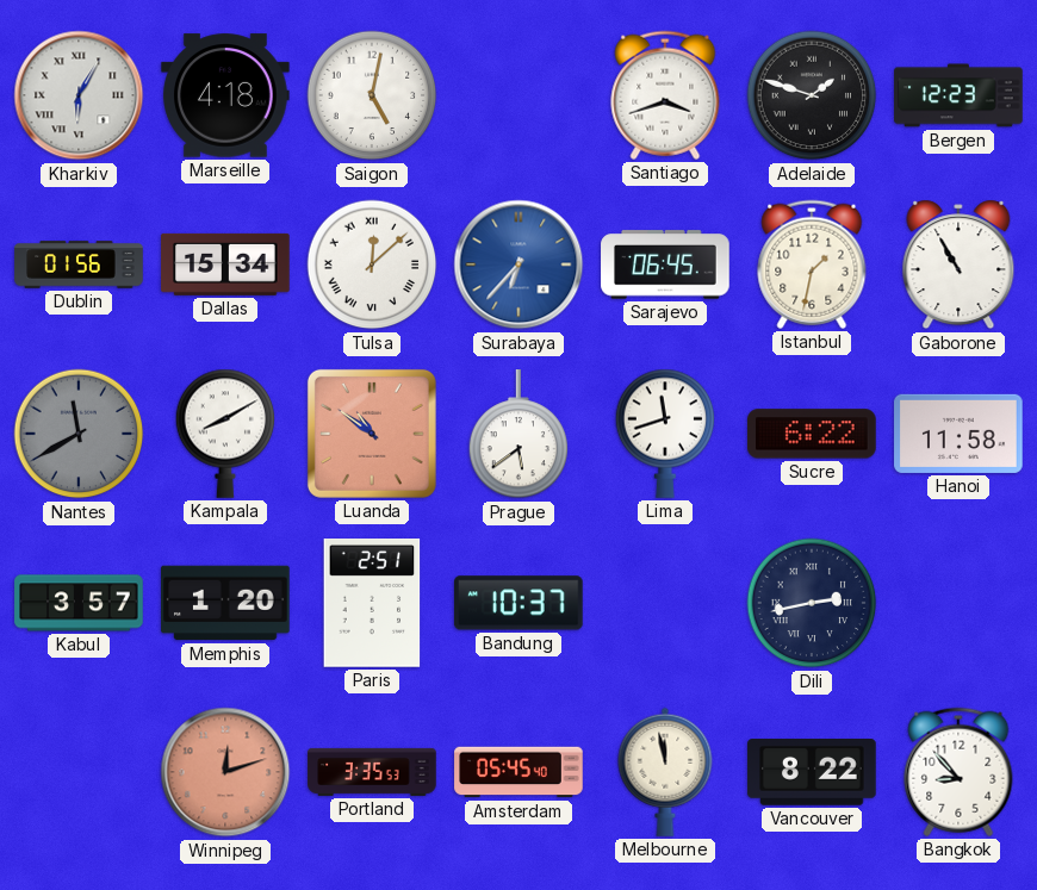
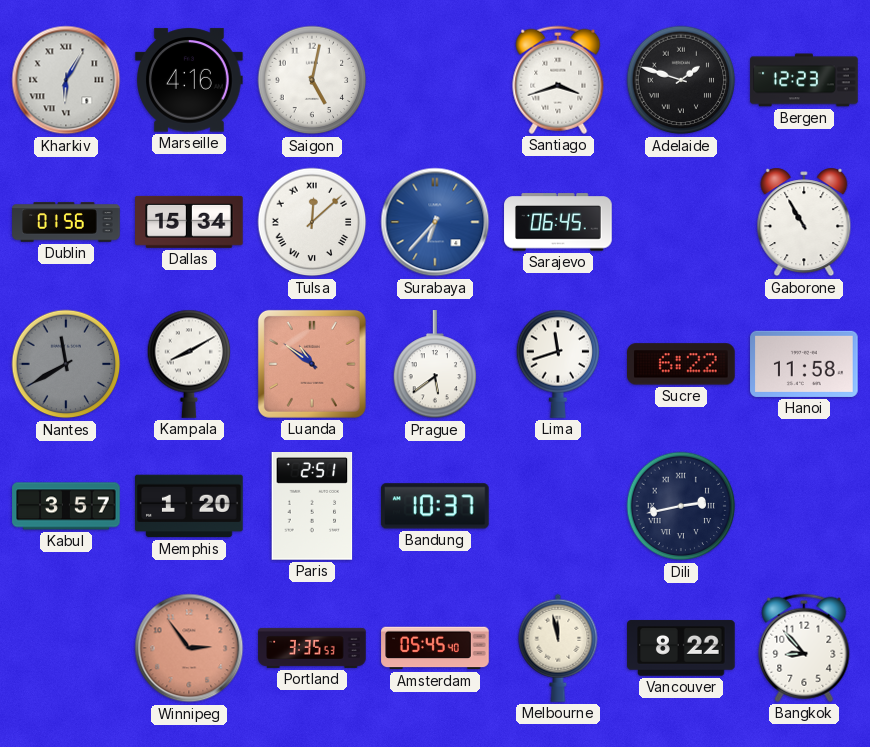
Marseille: 4:18 -> 4:16 (189, 80)
Istanbul: 1:32 -> none (812, 264)
Winnipeg: 12:12 -> 2:54 (189, 648)
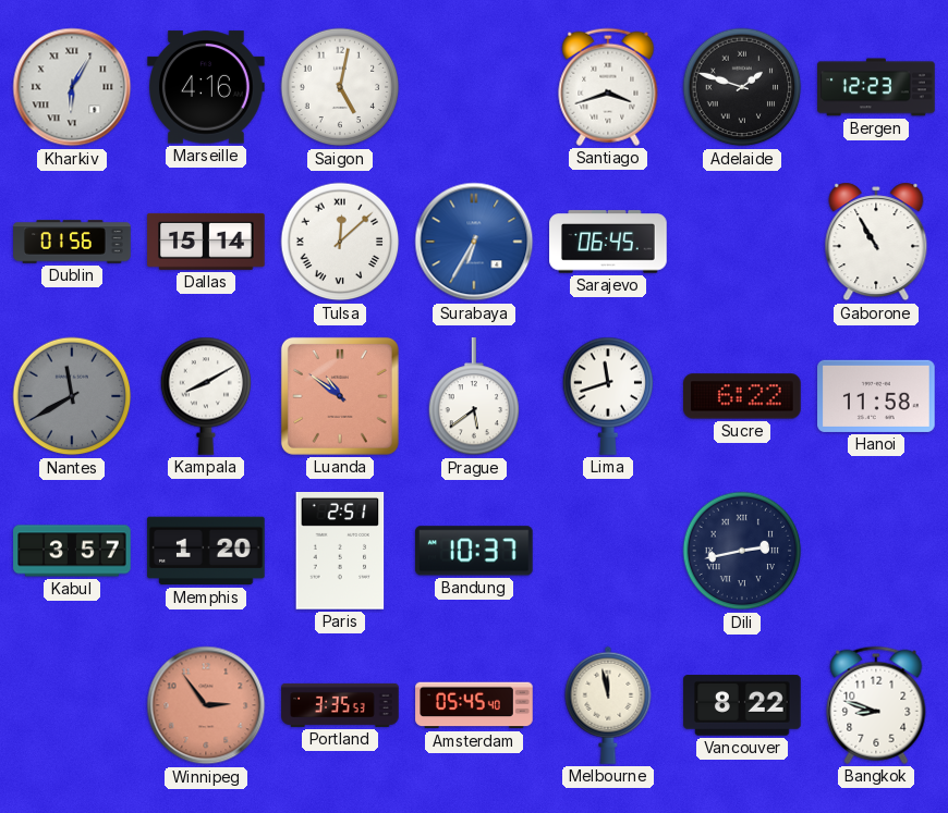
Dallas: 15:34 -> 15:14 (206, 242)
Surabaya: 6:37 -> 6:35 (474, 242)
Bangkok: 8:53 -> 8:48 (876, 705)
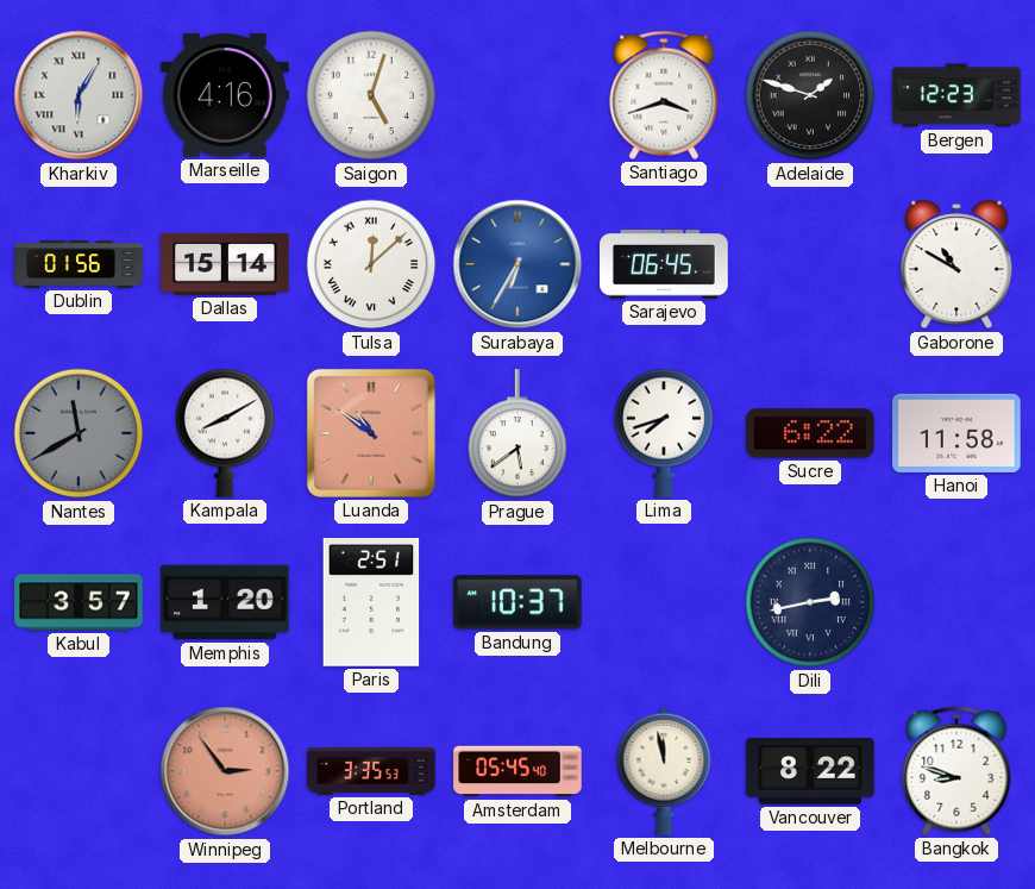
Saigon: 5:02 -> 5:03 (371, 95)
Gaborone: 10:55 -> 10:50 (956, 264)
Lima: 11:42 -> 7:42 (664, 433)
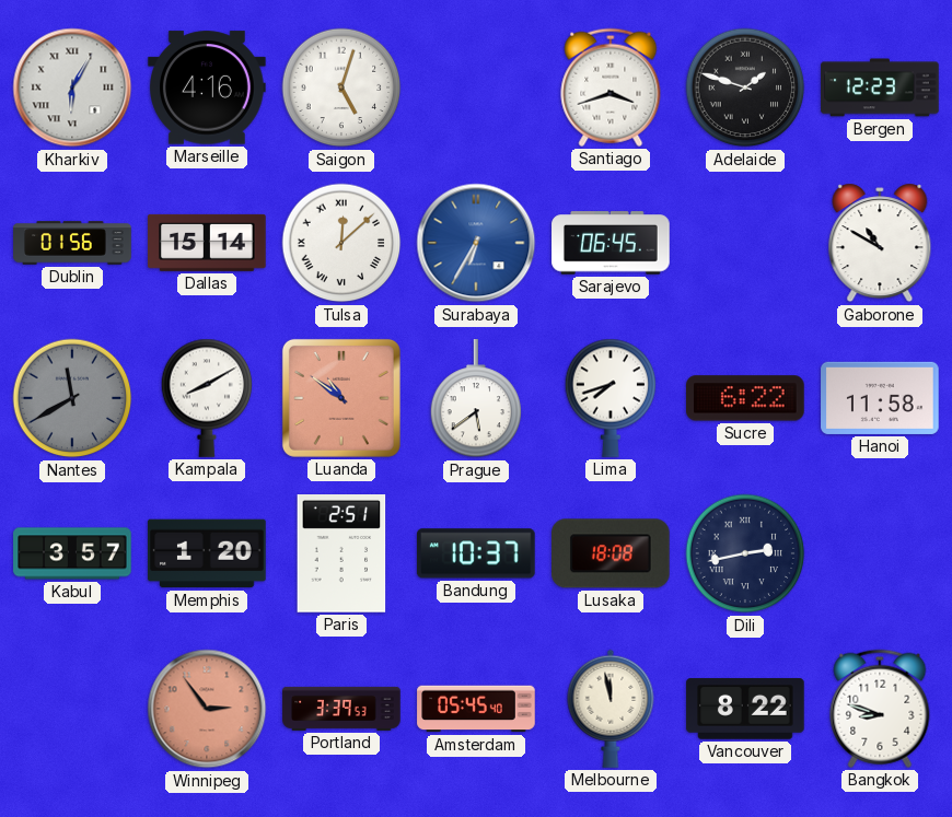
Lusaka: none -> 18:08 (612, 553)
Portland: 3:35 -> 3:39 (341, 709)
